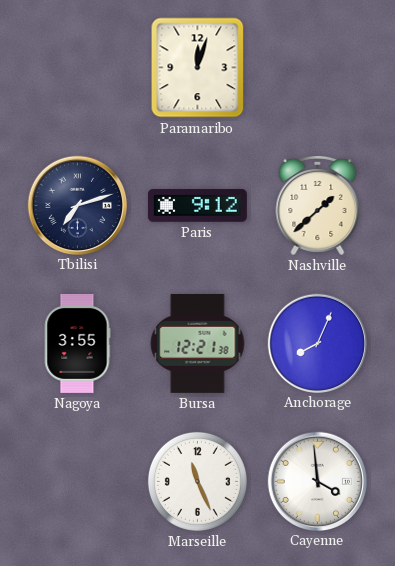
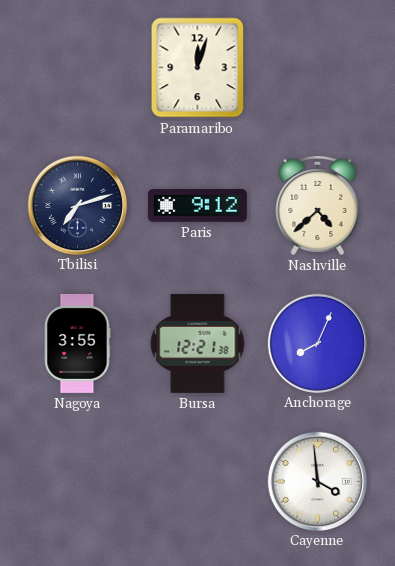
Nashville: 1:38 -> 4:38 (318, 205)
Marseille: 11:26 -> none (197, 481)
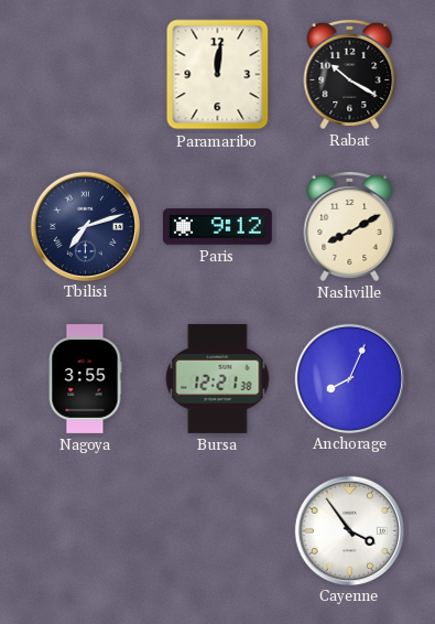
Paramaribo: 12:03 -> 12:01 (218, 75)
Rabat: none -> 10:20 (350, 74)
Nashville: 4:38 -> 8:10 (350, 226)
Cayenne: 3:59 -> 3:54 (349, 530)
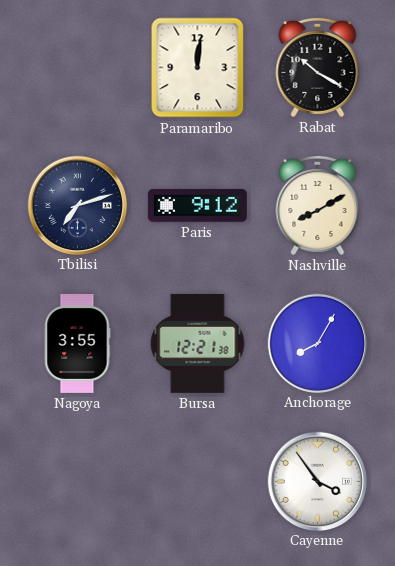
Anchorage: 8:04 -> 8:05 (317, 343)
